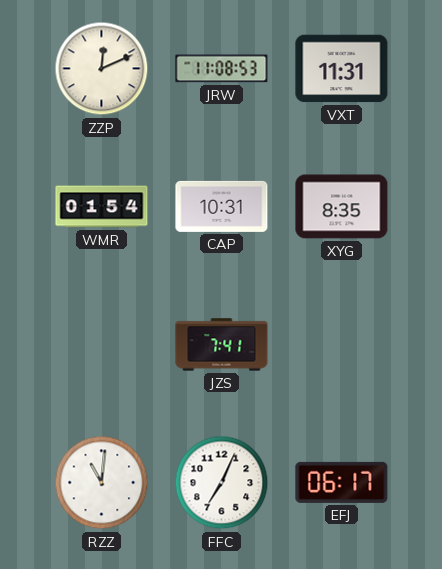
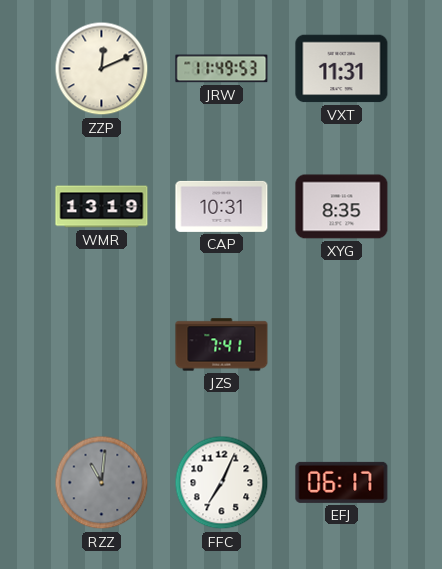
JRW: 11:08 -> 11:49 (222, 69)
WMR: 01:54 -> 13:19 (102, 207)
RZZ dial: white -> grey (102, 483)
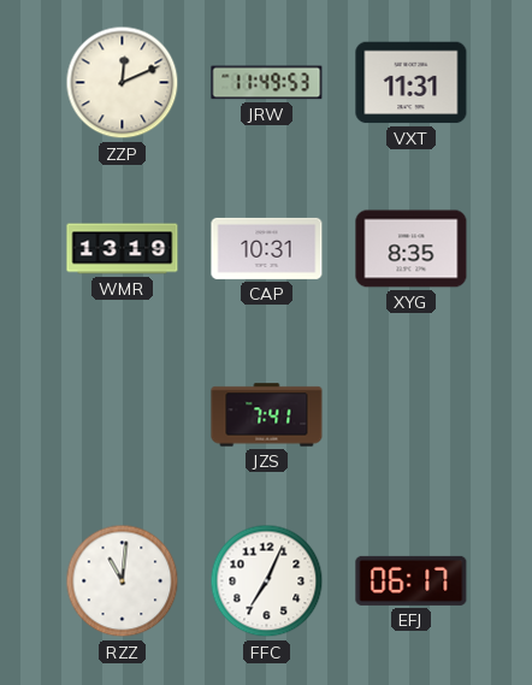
RZZ dial: grey -> white (123, 581)
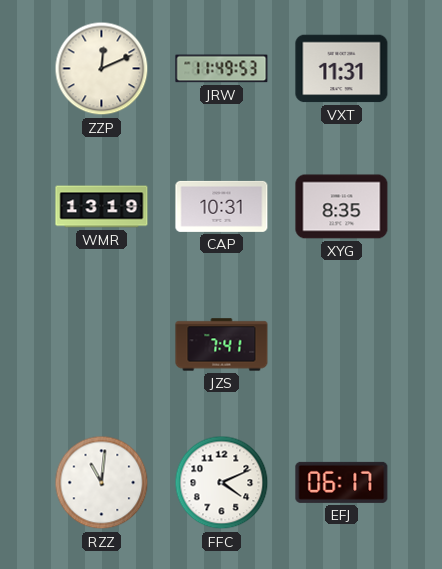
FFC: 7:04 -> 4:11 (222, 483)
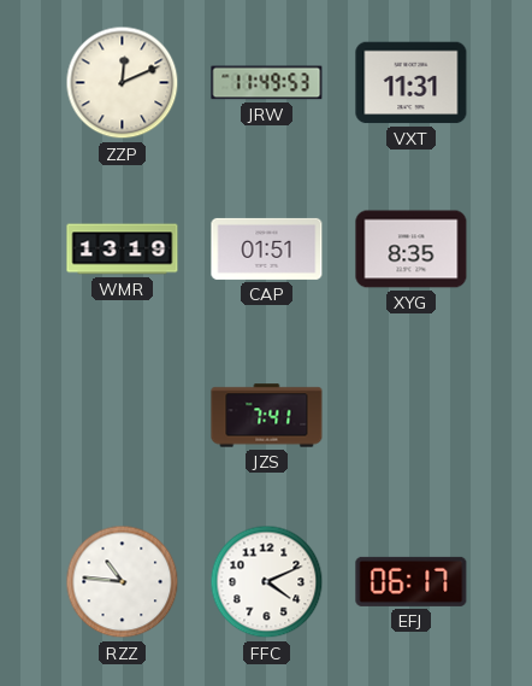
CAP: 10:31 -> 01:51 (267, 248)
RZZ: 11:01 -> 10:46 (123, 582)
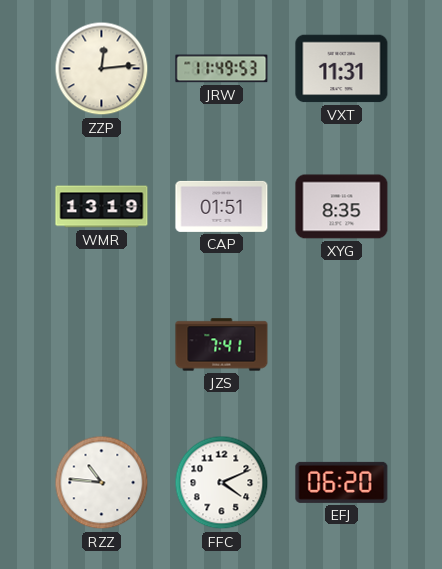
ZZP: 12:11 -> 12:14 (102, 69)
EFJ: 06:17 -> 06:20 (342, 482)
